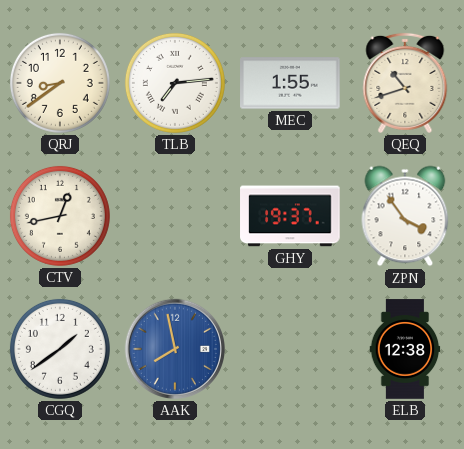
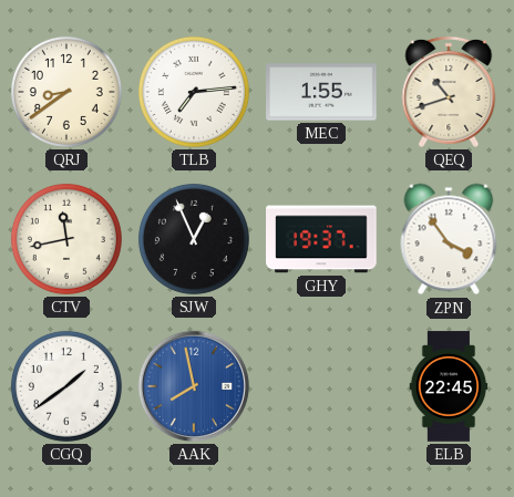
CTV: 12:43 -> 11:43 (66, 239)
SJW: none -> 12:56 (194, 239)
ELB: 12:38 -> 22:45 (449, 386)
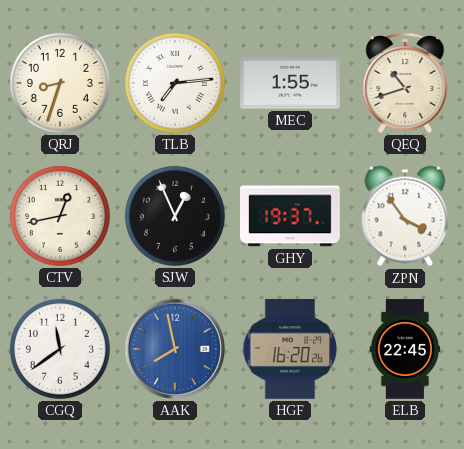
QRJ: 8:39 -> 8:33 (60, 83)
CTV: 11:43 -> 12:43 (60, 216)
CGQ: 1:39 -> 11:39 (60, 349)
HGF: none -> 16:20 (290, 349)
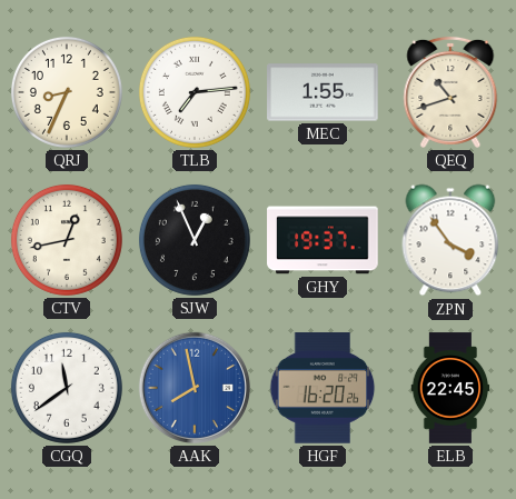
QRJ: 8:33 -> 8:34 (67, 92)
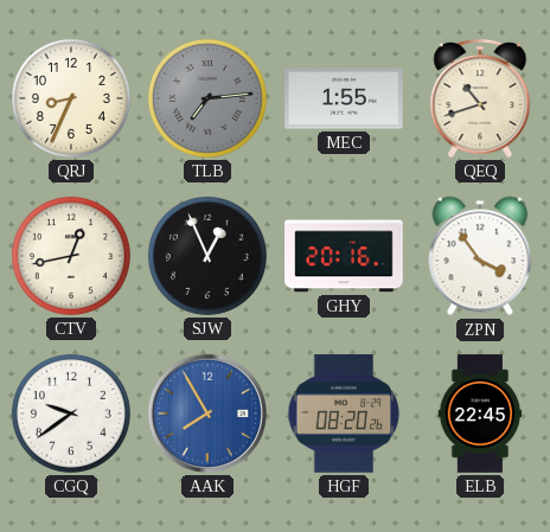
TLB dial: white -> grey (207, 98)
GHY: 19:37 -> 20:16 (344, 256)
CGQ: 11:39 -> 9:39 (71, 414)
AAK: 7:58 -> 7:55 (207, 414)
HGF: 16:20 -> 08:20 (344, 414)
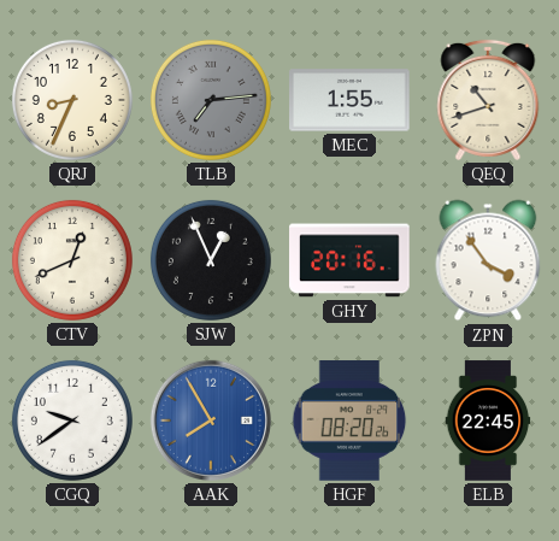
CTV: 12:43 -> 12:41 (72, 260)
